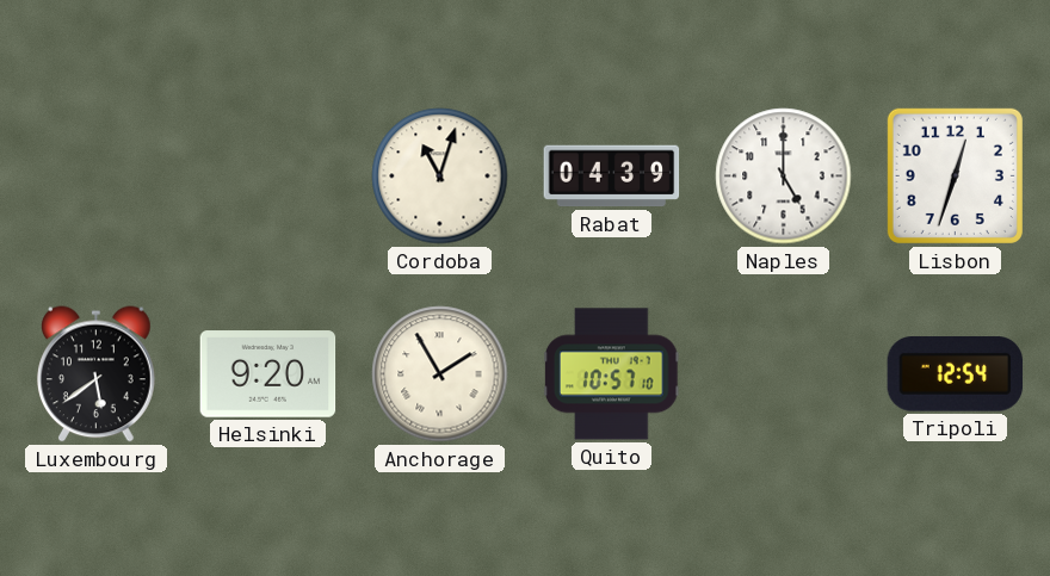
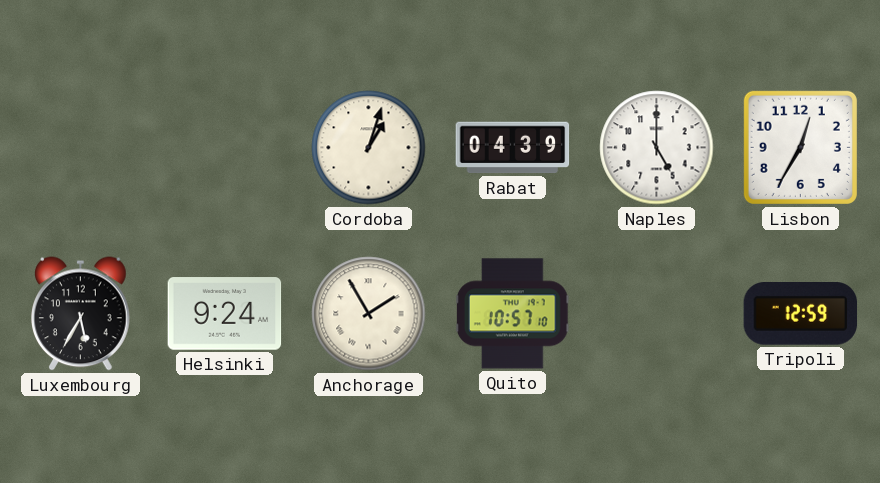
Cordoba: 11:03 -> 1:03 (369, 148)
Lisbon: 12:33 -> 12:35 (800, 147)
Luxembourg: 5:39 -> 5:35 (81, 314)
Helsinki: 9:20 -> 9:24 (225, 314)
Tripoli: 12:54 -> 12:59 (801, 314)
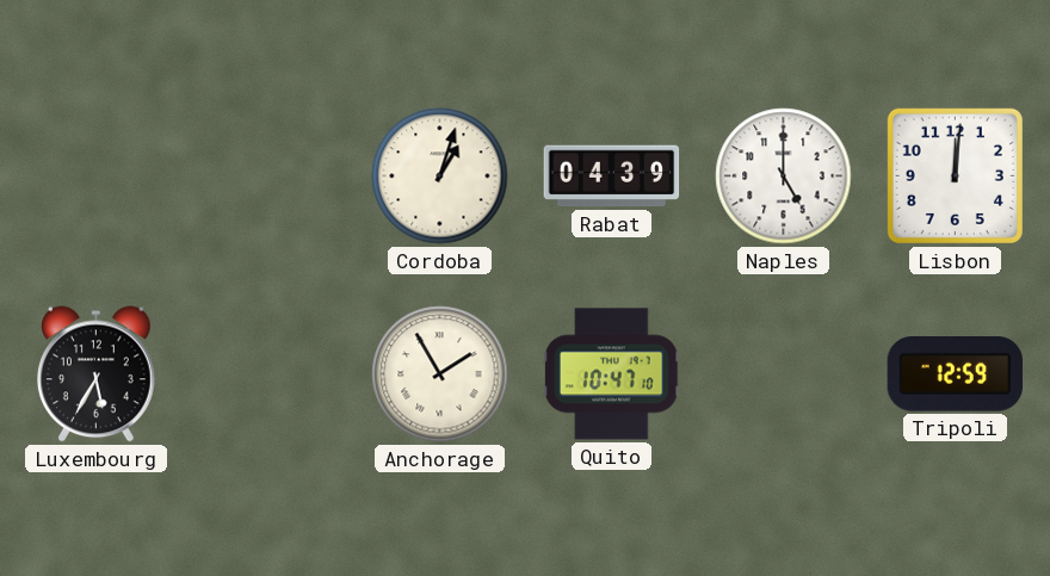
Lisbon: 12:35 -> 12:01 (955, 175)
Helsinki: 9:24 -> none (225, 314)
Quito: 10:57 -> 10:47 (611, 374)
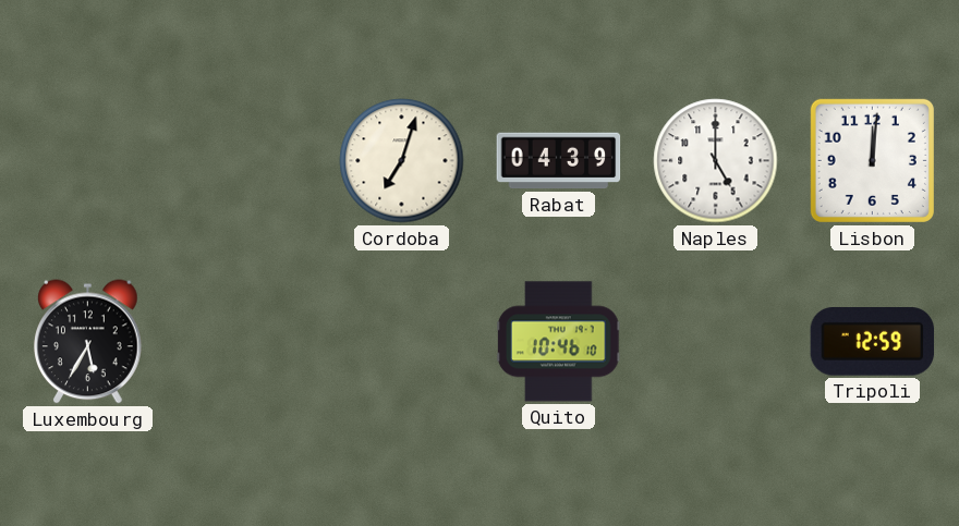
Cordoba: 1:03 -> 7:03 (402, 161)
Anchorage: 1:55 -> none (440, 374)
Quito: 10:47 -> 10:46 (558, 342)
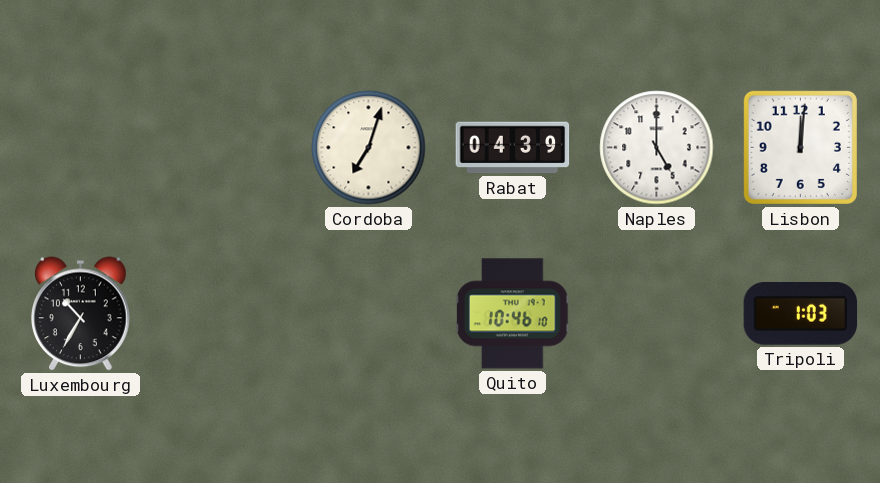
Luxembourg: 5:35 -> 10:35 (81, 314)
Tripoli: 12:59 -> 1:03 (801, 314)
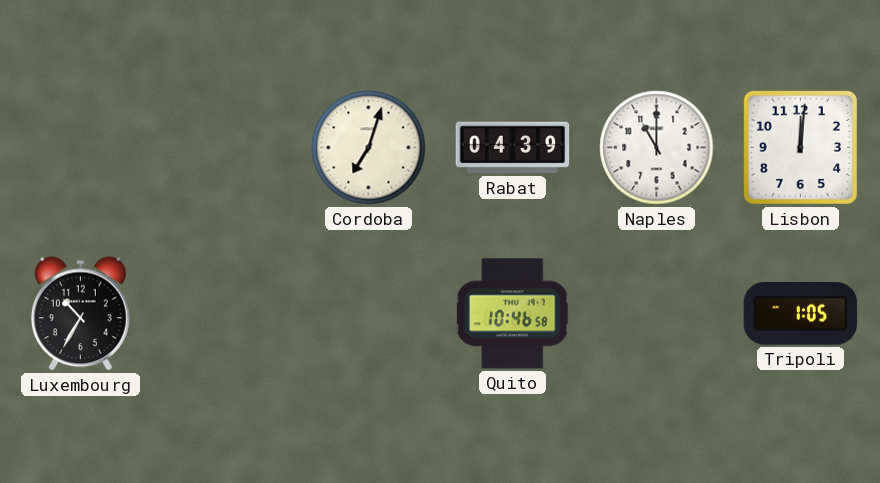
Naples: 5:00 -> 11:00 (657, 148)
Quito: 10:46:10 -> 10:46:58 (512, 314)
Tripoli: 1:03 -> 1:05 (801, 314)
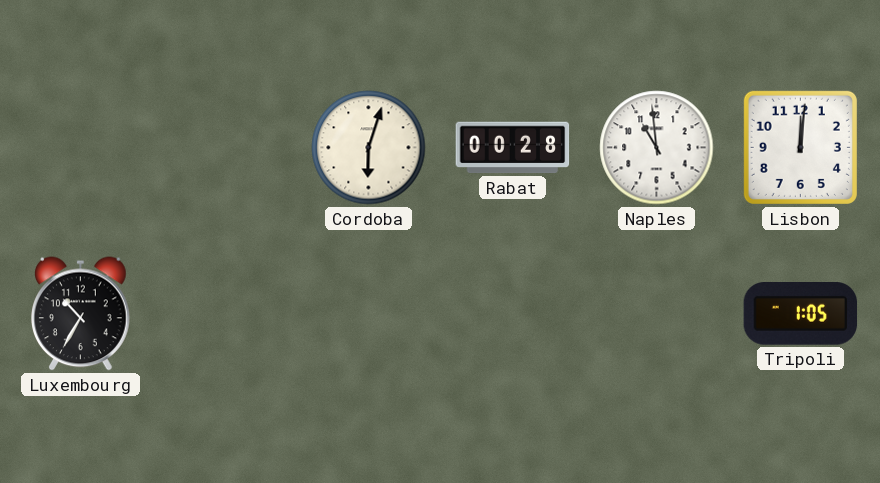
Cordoba: 7:03 -> 6:03 (369, 148)
Rabat: 04:39 -> 00:28 (513, 148)
Naples: 11:00 -> 10:59 (657, 148)
Quito: 10:46 -> none (512, 314)
